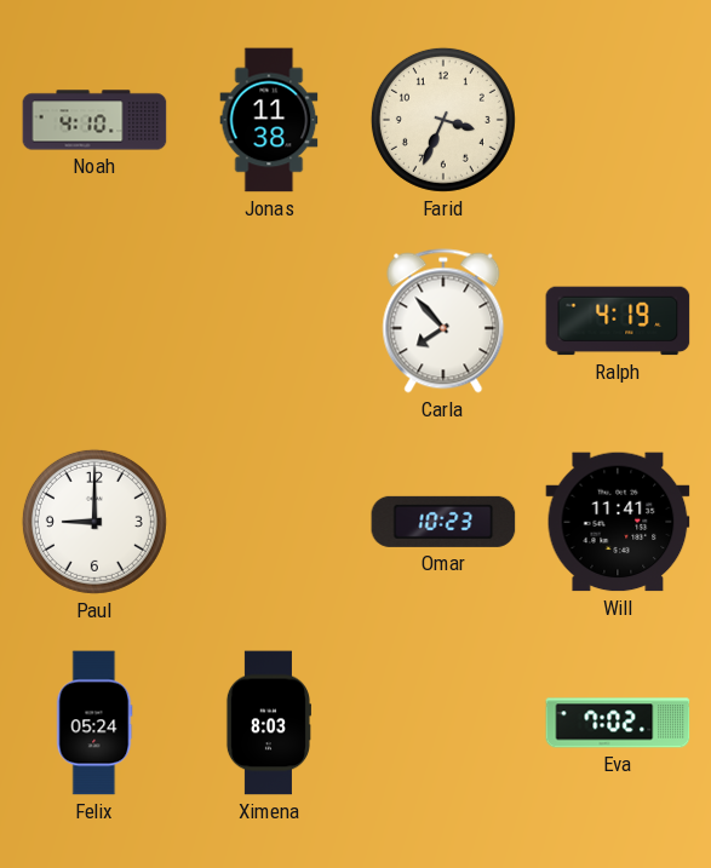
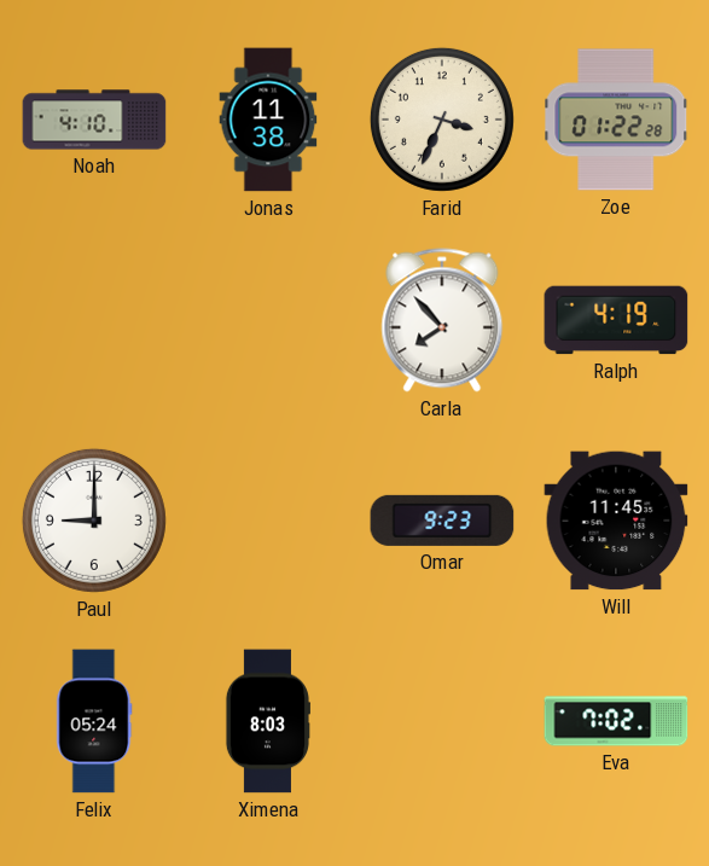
Zoe: none -> 01:22 (616, 120)
Omar: 10:23 -> 9:23 (442, 521)
Will: 11:41 -> 11:45 (616, 521)
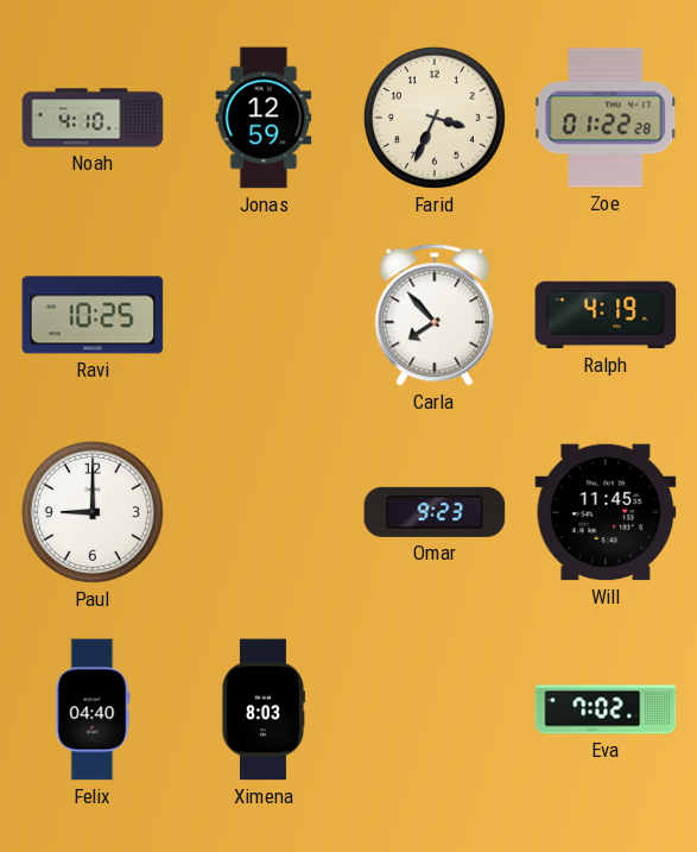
Jonas: 11:38 -> 12:59 (264, 118)
Ravi: none -> 10:25 (93, 315)
Felix: 05:24 -> 04:40 (93, 709)
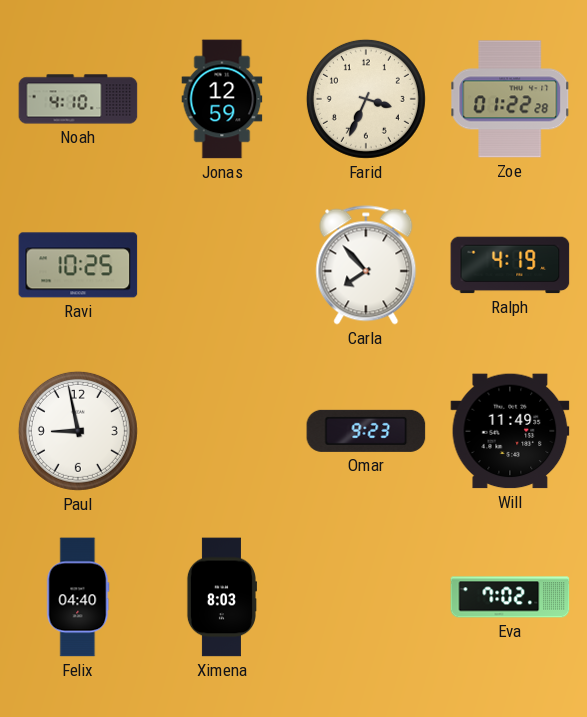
Paul: 9:00 -> 8:58 (78, 431)
Will: 11:45 -> 11:49 (510, 431)
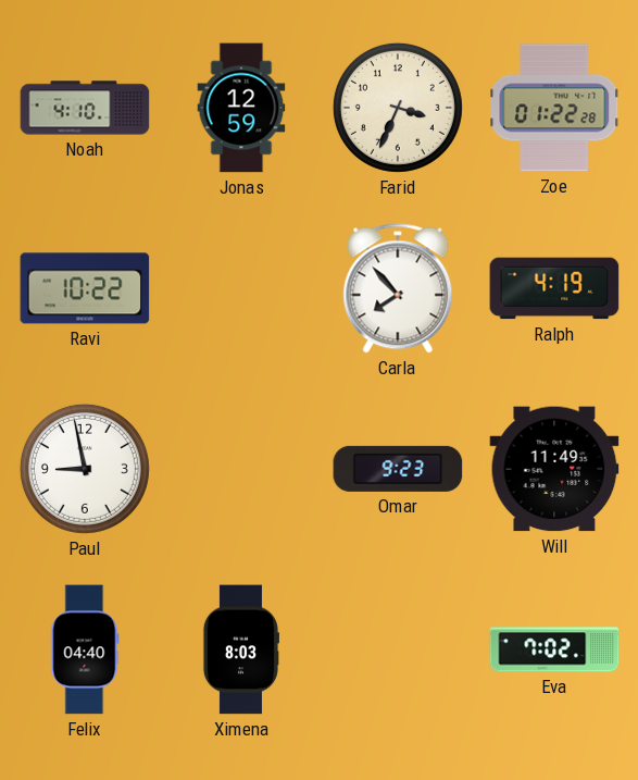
Ravi: 10:25 -> 10:22 (85, 288)
